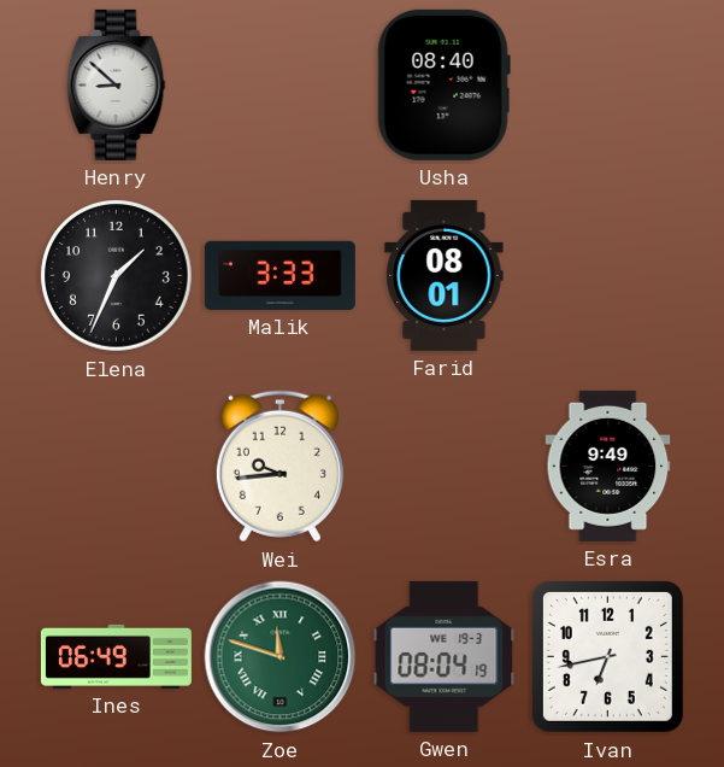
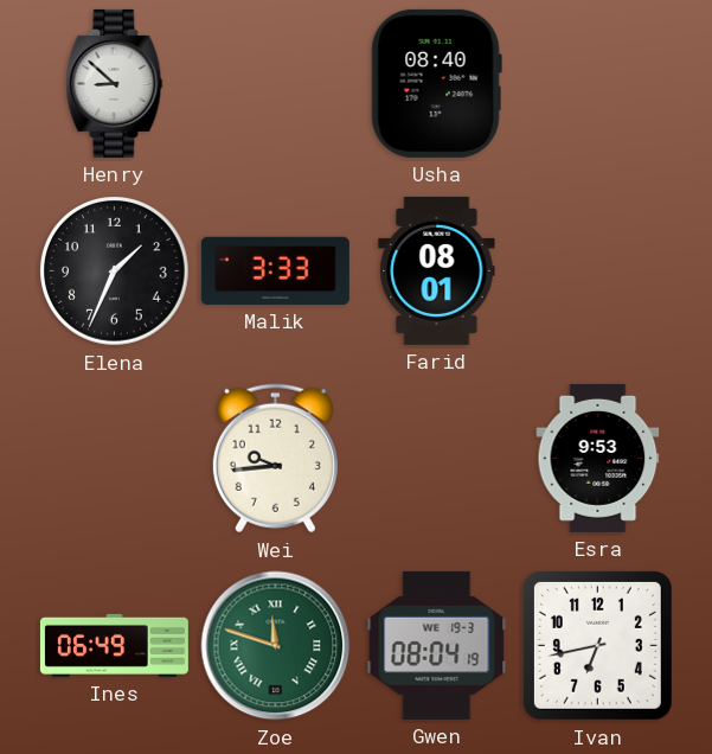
Esra: 9:49 -> 9:53 (598, 458)
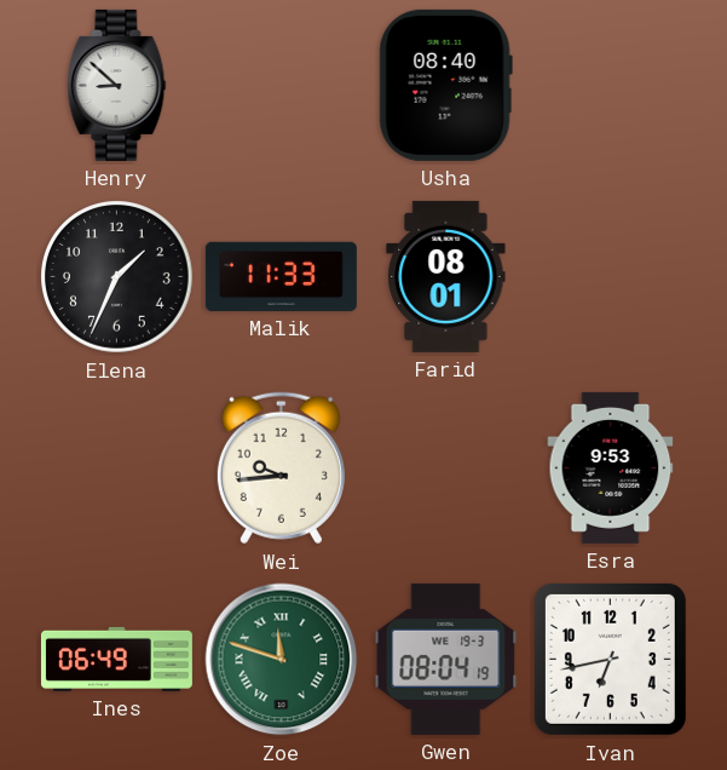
Malik: 3:33 -> 11:33 (281, 276)
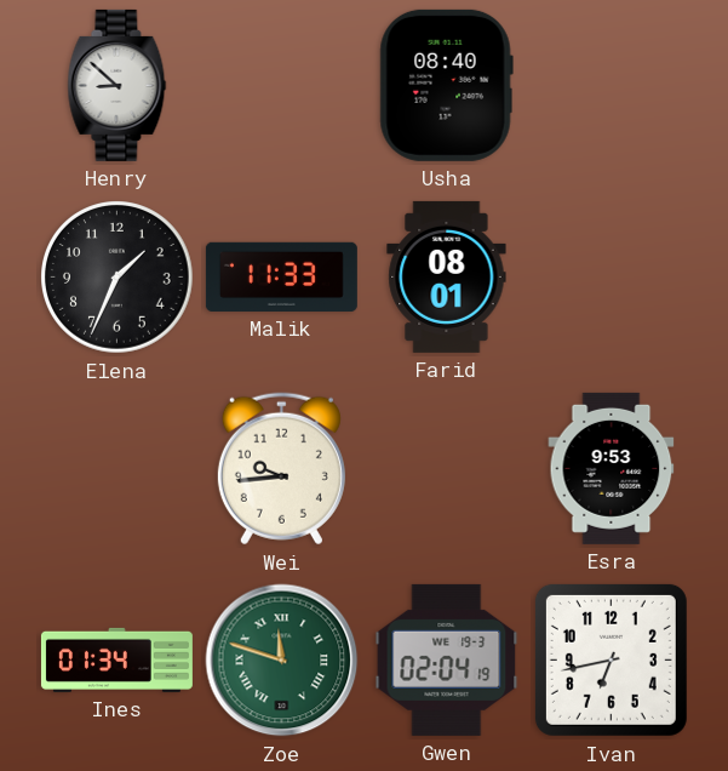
Ines: 06:49 -> 01:34 (116, 659)
Gwen: 08:04 -> 02:04 (447, 659)
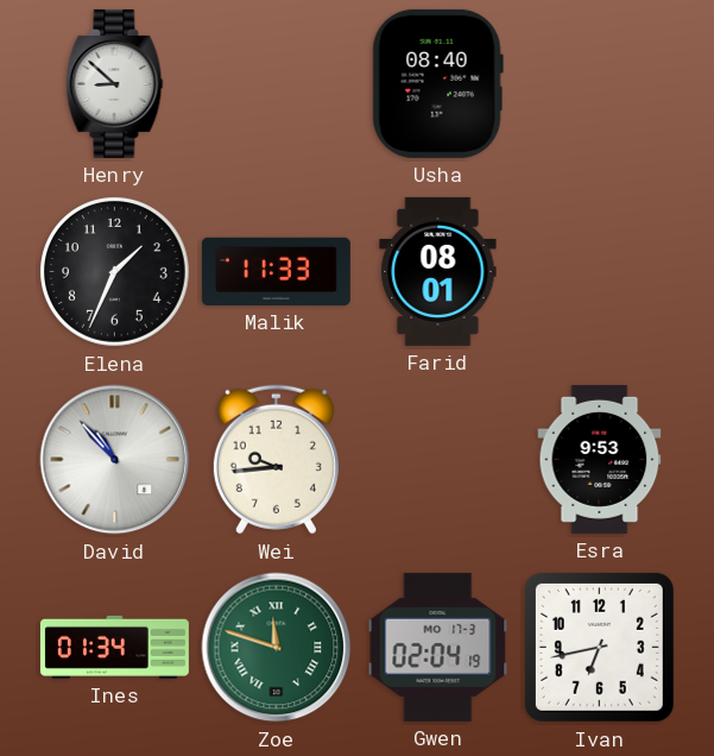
David: none -> 10:53 (115, 460)
Gwen date: WE 19-3 -> MO 17-3 (438, 647)
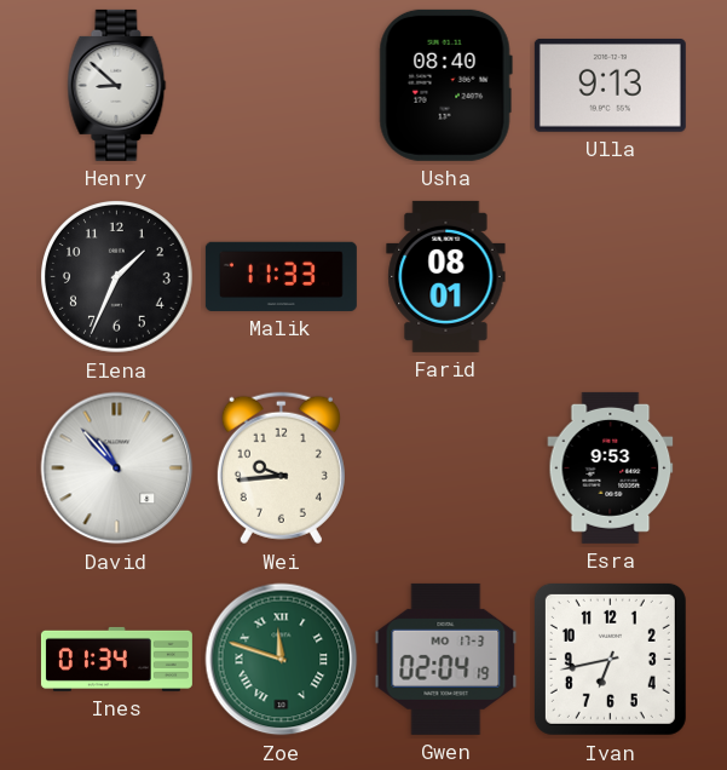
Ulla: none -> 9:13 (610, 85)
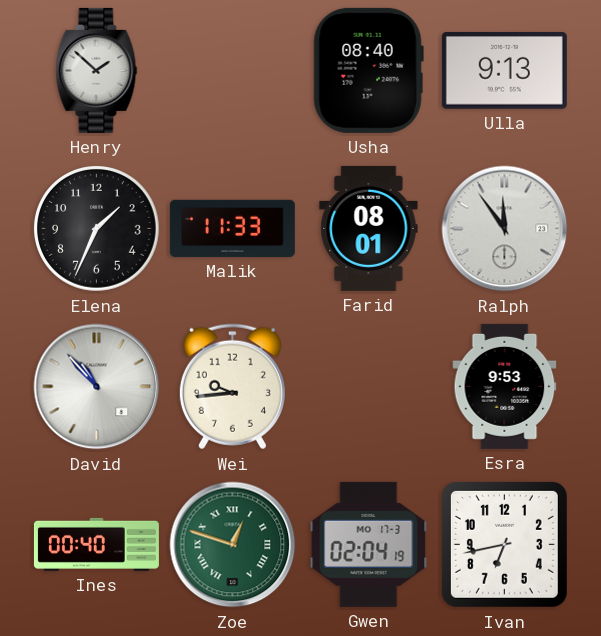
Henry: 8:52 -> 1:52 (97, 70)
Ralph: none -> 11:54 (505, 229)
Ines: 01:34 -> 00:40 (96, 544)
Zoe: 11:48 -> 12:48 (233, 545)
